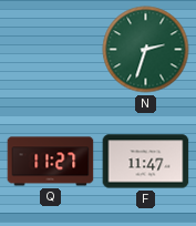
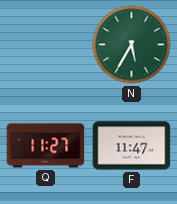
N: 2:33 -> 5:35 (132, 45)
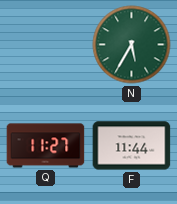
F: 11:47 -> 11:44 (132, 146)
